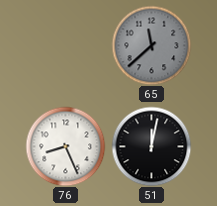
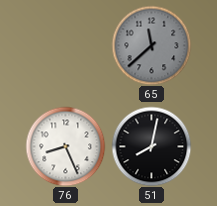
51: 12:02 -> 8:02 (151, 146)
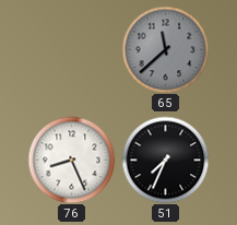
51: 8:02 -> 7:34 (165, 159)
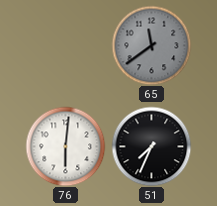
65: 11:38 -> 11:39 (151, 45)
76: 8:26 -> 6:01 (65, 146)
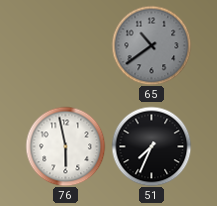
65: 11:39 -> 10:39 (151, 45)
76: 6:01 -> 5:58 (65, 146)
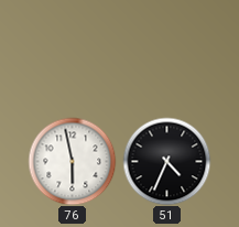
65: 10:39 -> none (151, 45)
51: 7:34 -> 4:34 (166, 161)
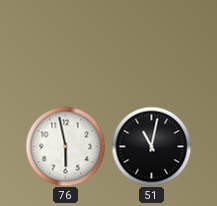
51: 4:34 -> 11:02 (151, 146)
